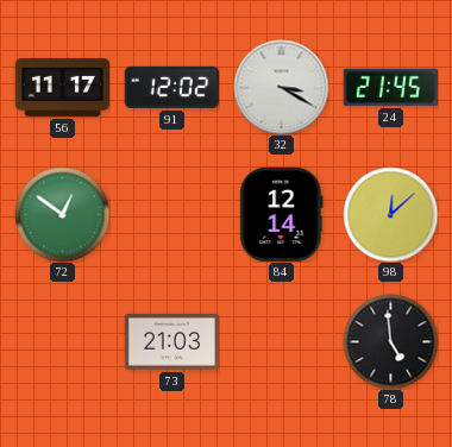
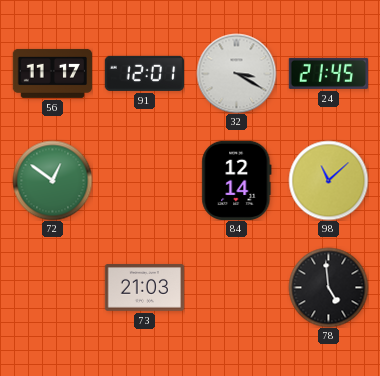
91: 12:02 -> 12:01 (144, 73)
98: 12:08 -> 11:08 (328, 180)
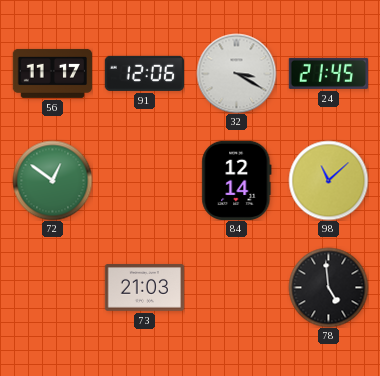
91: 12:01 -> 12:06 (144, 73)
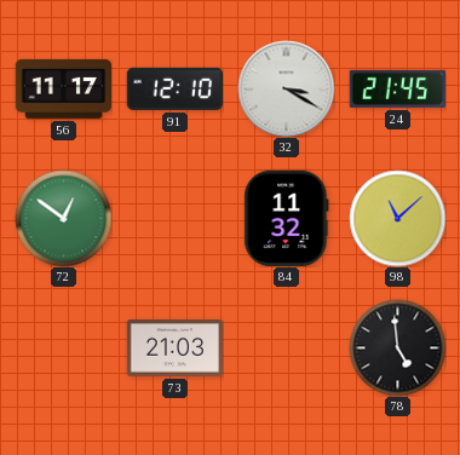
91: 12:06 -> 12:10 (174, 88)
84: 12:14 -> 11:32 (287, 218)
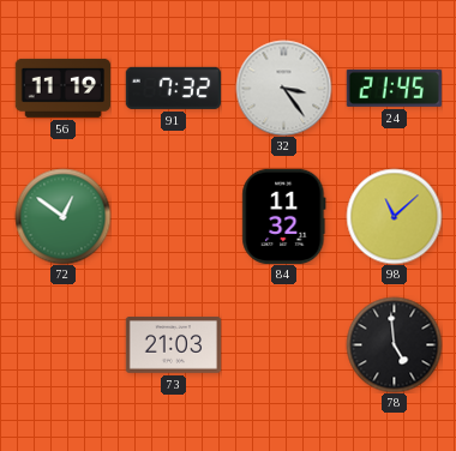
56: 11:17 -> 11:19 (62, 88)
91: 12:10 -> 7:32 (173, 88)
32: 3:20 -> 3:24 (283, 88)
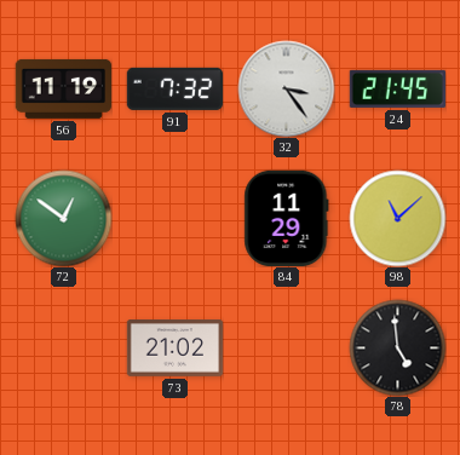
84: 11:32 -> 11:29 (287, 218)
73: 21:03 -> 21:02 (174, 349)
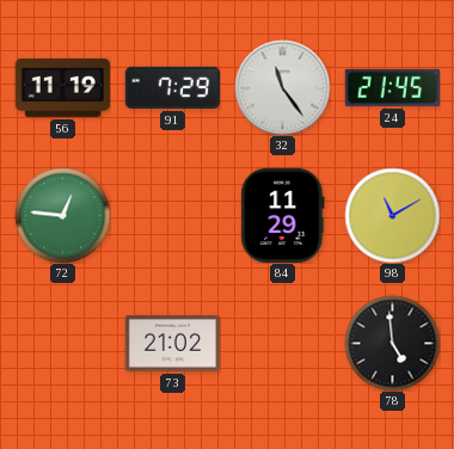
91: 7:32 -> 7:29 (172, 87)
32: 3:24 -> 11:24 (282, 87)
72: 12:51 -> 12:46 (62, 215)
98: 11:08 -> 11:10 (392, 215)
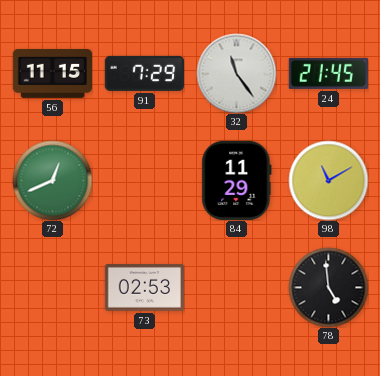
56: 11:19 -> 11:15 (52, 73)
72: 12:46 -> 12:41 (52, 180)
73: 21:02 -> 02:53 (144, 288)
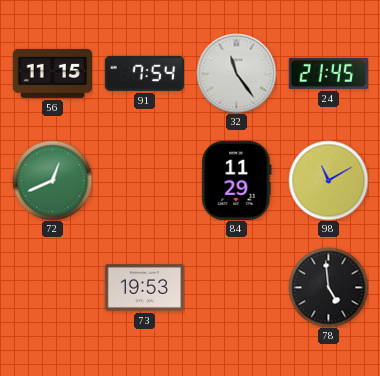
91: 7:29 -> 7:54 (144, 73)
73: 02:53 -> 19:53 (144, 288)
